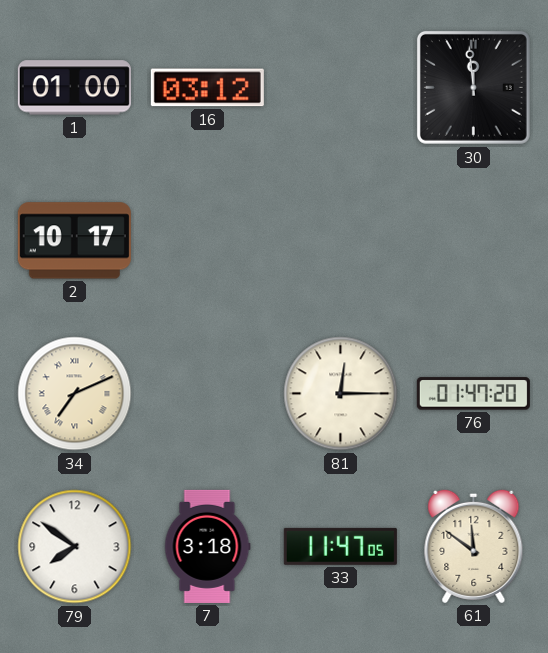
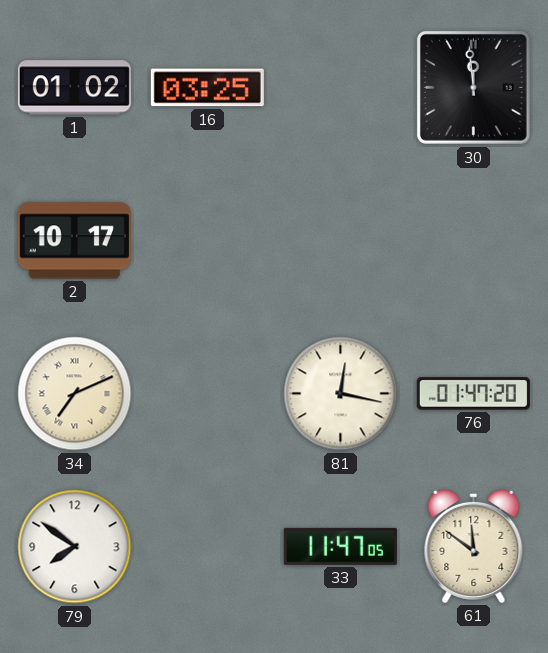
1: 01:00 -> 01:02 (74, 88)
16: 03:12 -> 03:25 (207, 88)
81: 12:15 -> 12:17 (341, 394)
7: 3:18 -> none (207, 546)
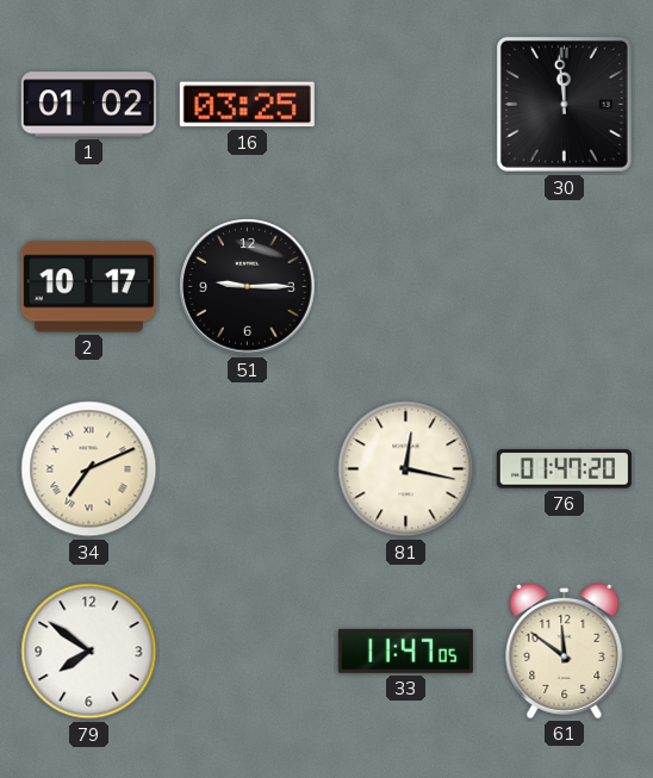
51: none -> 9:15 (248, 287)
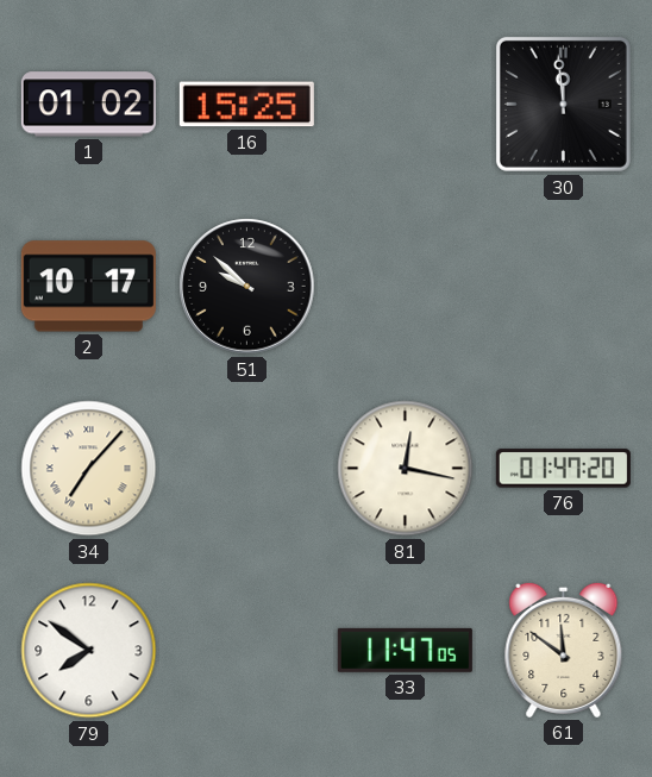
16: 03:25 -> 15:25 (246, 105)
51: 9:15 -> 9:52 (247, 287)
34: 7:11 -> 7:07 (89, 469)
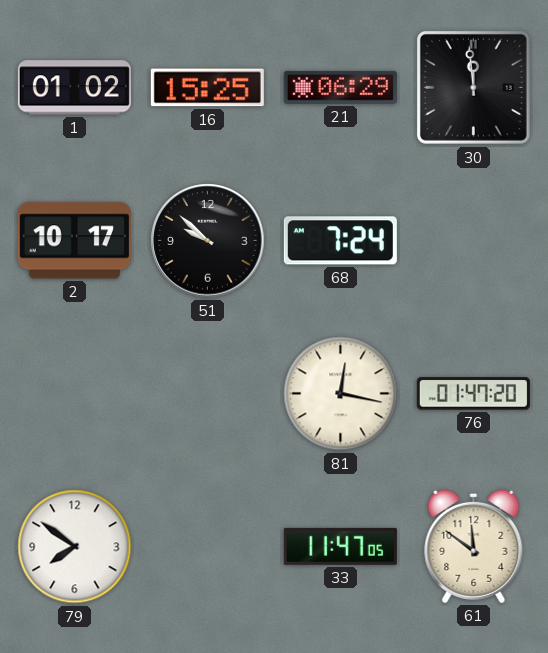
21: none -> 06:29 (340, 87)
68: none -> 7:24 (340, 241)
34: 7:07 -> none (89, 469)
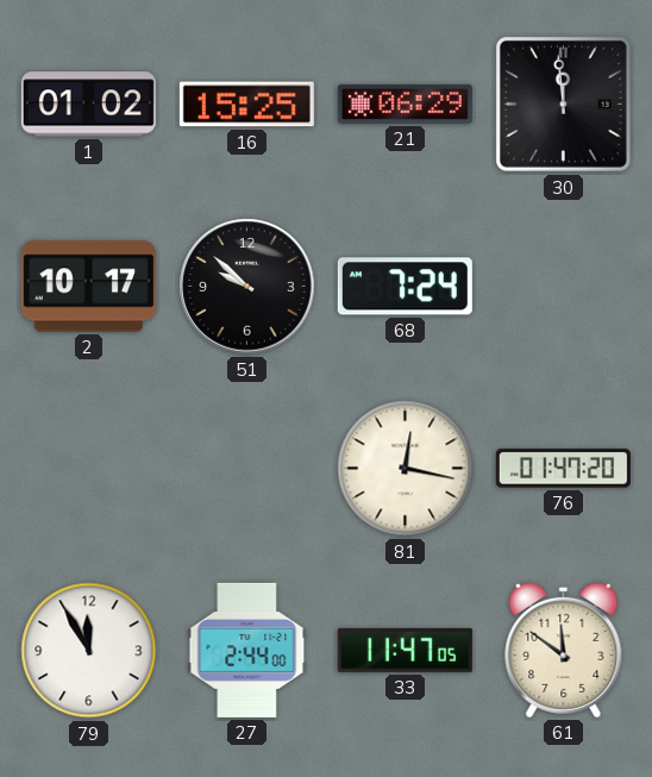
79: 7:51 -> 11:55 (89, 651)
27: none -> 2:44 (247, 650)
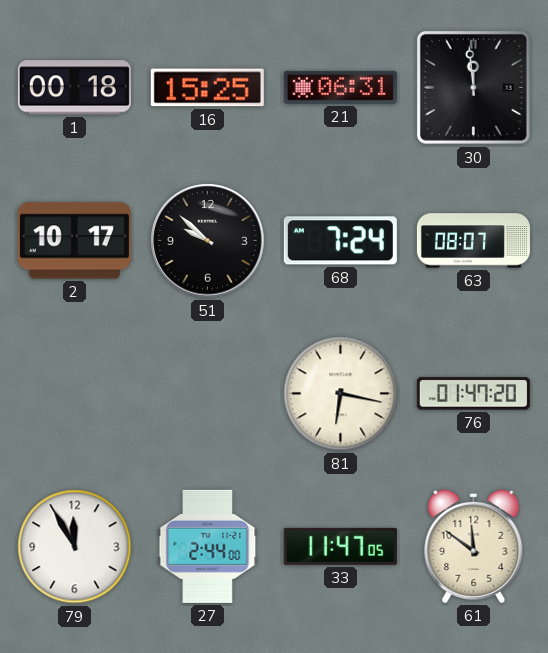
1: 01:02 -> 00:18 (74, 88)
21: 06:29 -> 06:31 (340, 87)
63: none -> 08:07 (473, 241)
81: 12:17 -> 6:17 (341, 394)
